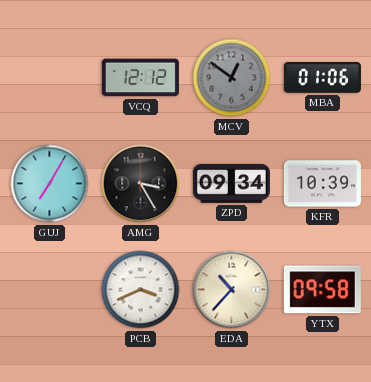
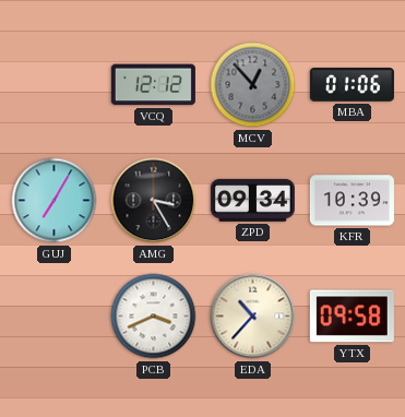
MCV: 12:51 -> 12:53 (253, 85)
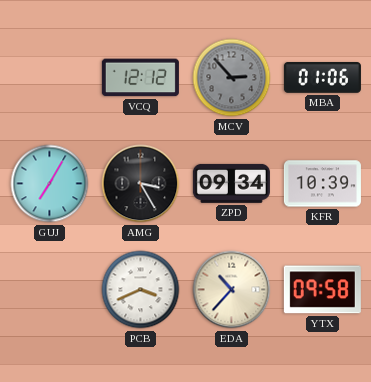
MCV: 12:53 -> 2:53 (232, 78)
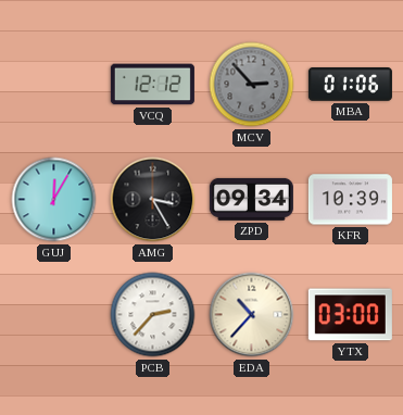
GUJ: 7:05 -> 12:05 (54, 200)
PCB: 3:41 -> 2:37 (153, 315)
YTX: 09:58 -> 03:00 (350, 315)
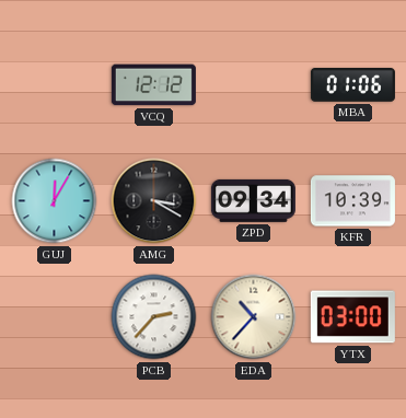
MCV: 2:53 -> none (252, 85)
AMG: 3:25 -> 3:20 (154, 201)
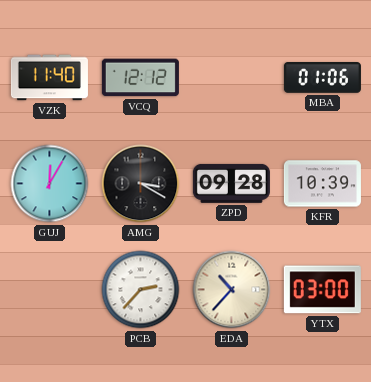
VZK: none -> 11:40 (49, 78)
ZPD: 09:34 -> 09:28 (231, 183)
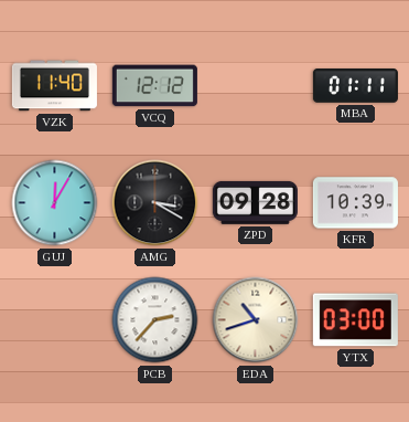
MBA: 01:06 -> 01:11 (355, 86)
EDA: 10:37 -> 10:42 (256, 320)
